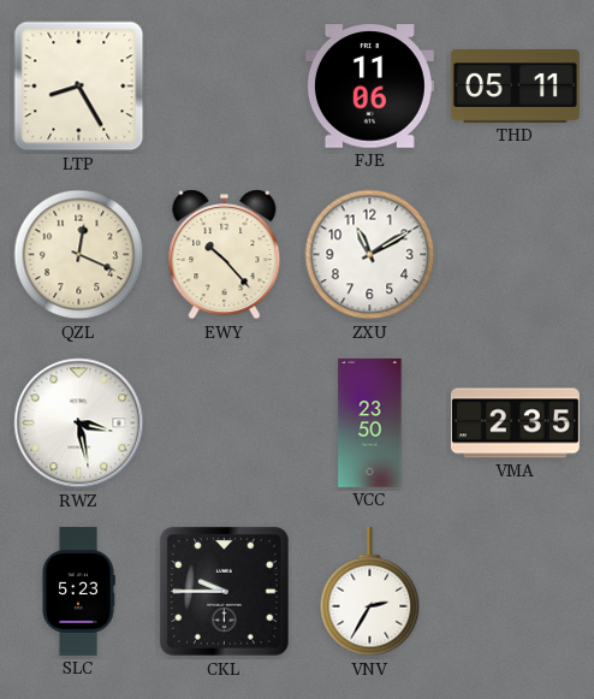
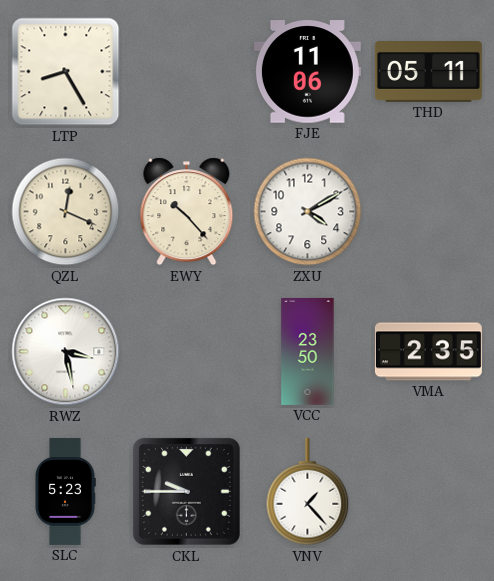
ZXU: 11:10 -> 4:10 (308, 212)
VNV: 2:35 -> 1:23 (308, 492)
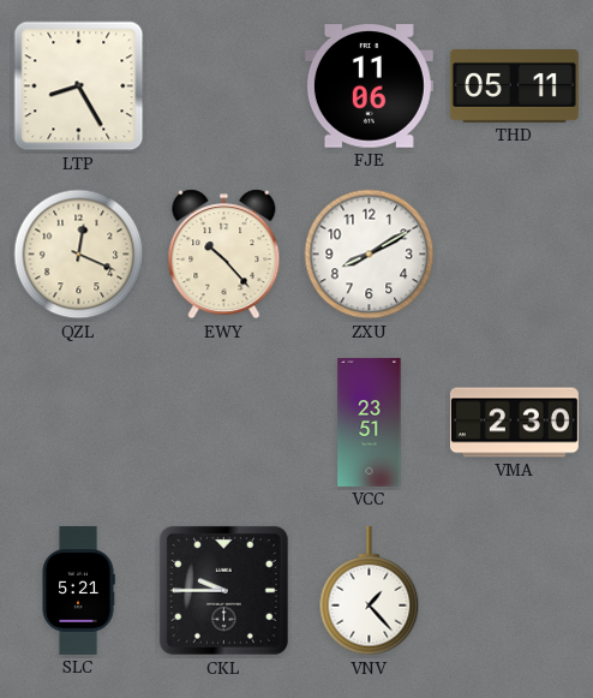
ZXU: 4:10 -> 8:10 (370, 255)
RWZ: 3:28 -> none (66, 352)
VCC: 23:50 -> 23:51 (370, 422)
VMA: 2:35 -> 2:30 (514, 423)
SLC: 5:23 -> 5:21 (78, 590)
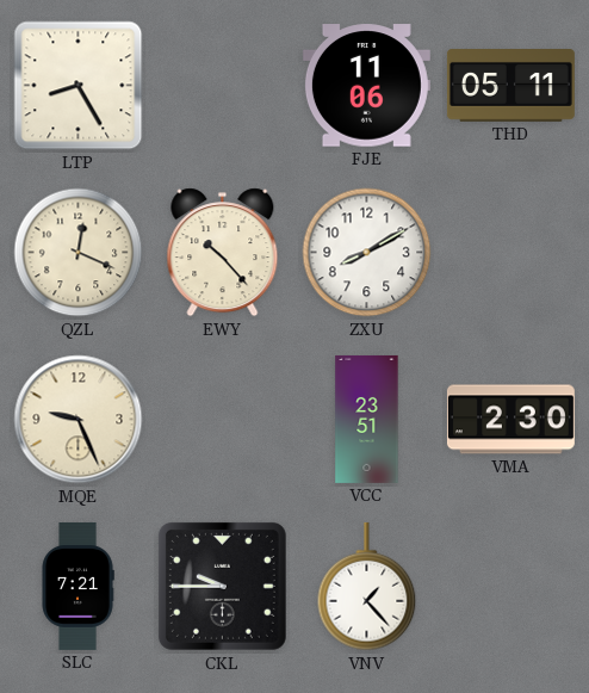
MQE: none -> 9:26 (79, 420)
SLC: 5:21 -> 7:21 (77, 586)
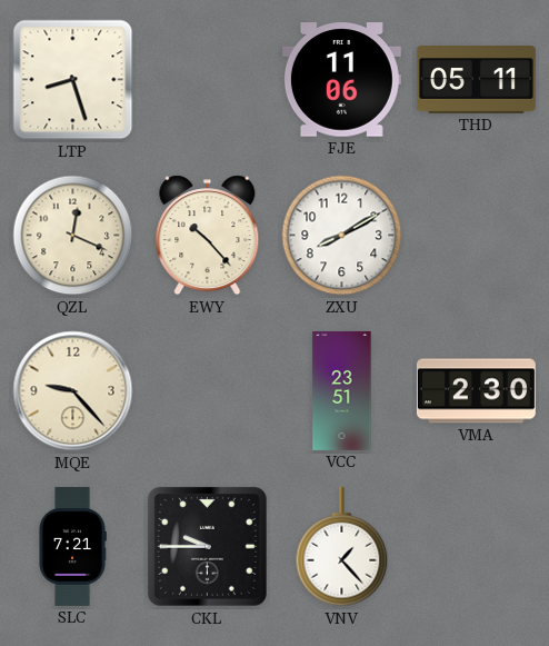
LTP: 8:25 -> 8:27 (73, 80)
MQE: 9:26 -> 9:23 (73, 391)
